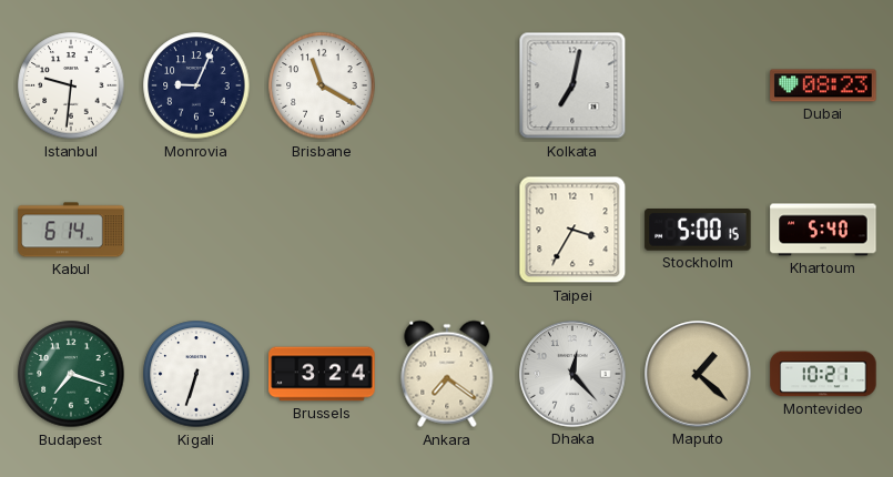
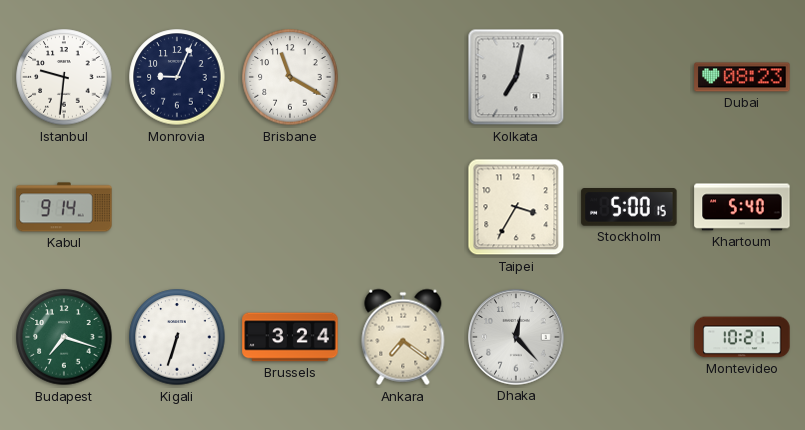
Kabul: 6:14 -> 9:14 (64, 207)
Maputo: 1:22 -> none (698, 374)
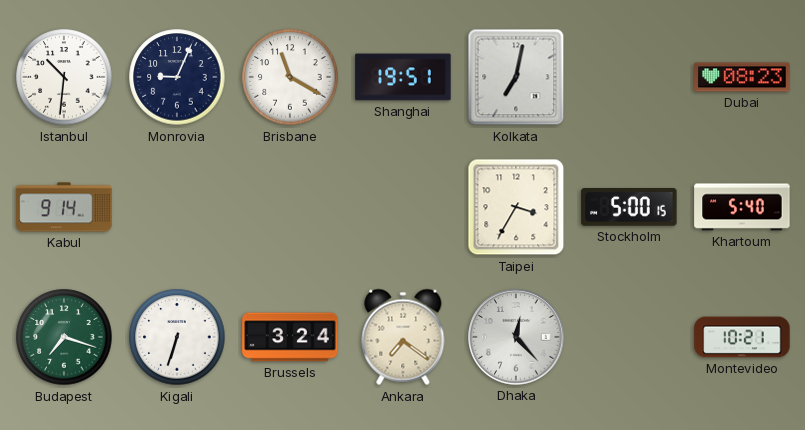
Istanbul: 9:31 -> 10:31 (64, 77)
Shanghai: none -> 19:51 (403, 77)
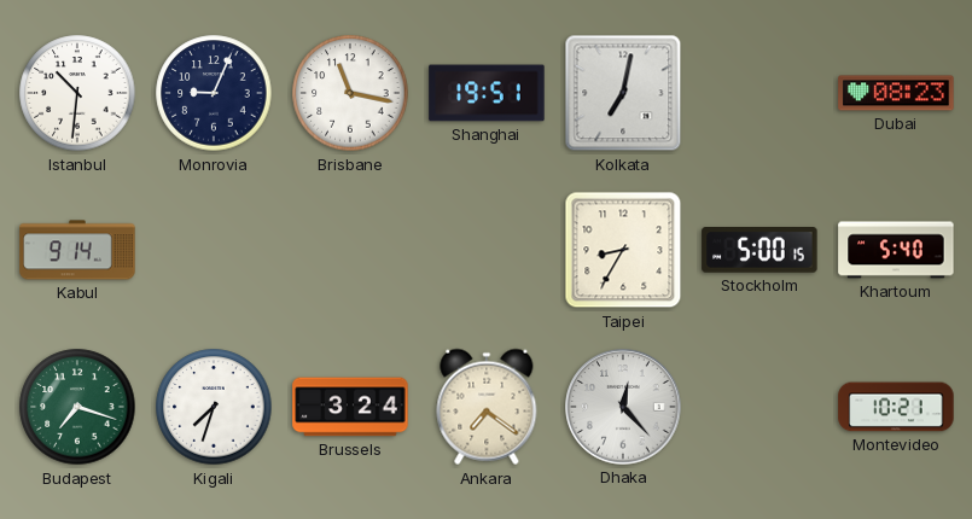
Brisbane: 11:20 -> 11:17 (350, 93)
Taipei: 3:35 -> 8:35 (623, 250)
Kigali: 6:33 -> 7:33 (214, 407)
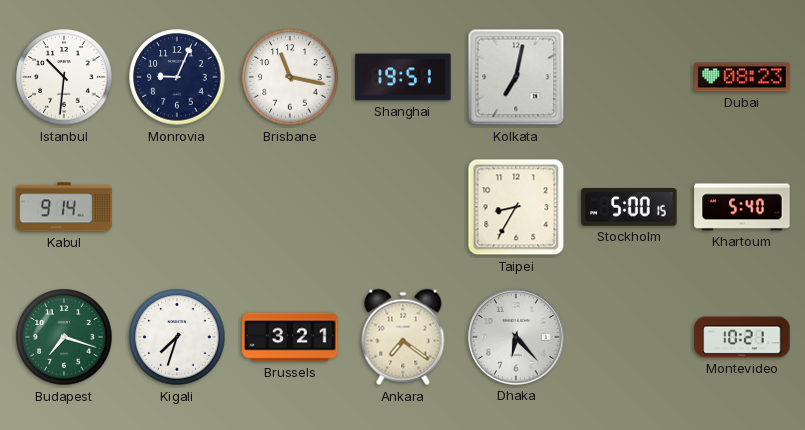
Brussels: 3:24 -> 3:21 (290, 337)
Dhaka: 12:23 -> 6:23 (516, 337)
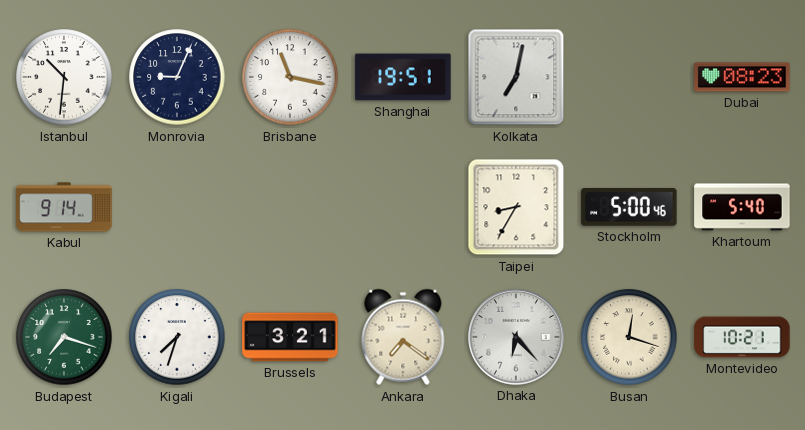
Stockholm: 5:00:15 -> 5:00:46 (629, 208)
Busan: none -> 12:18 (629, 337)
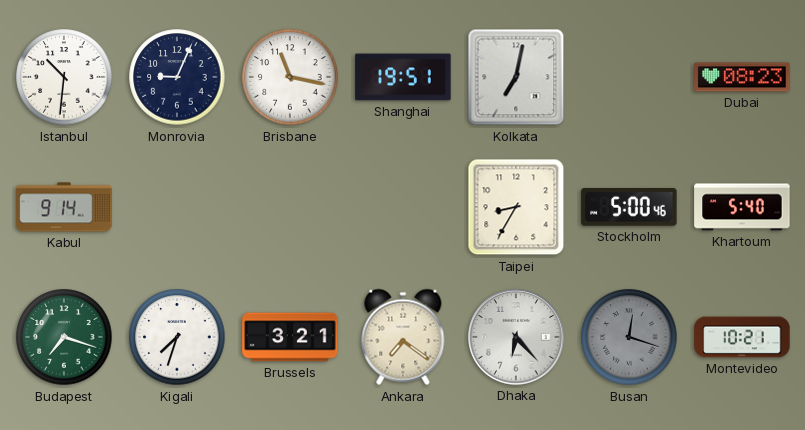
Busan dial: cream -> grey (629, 337)
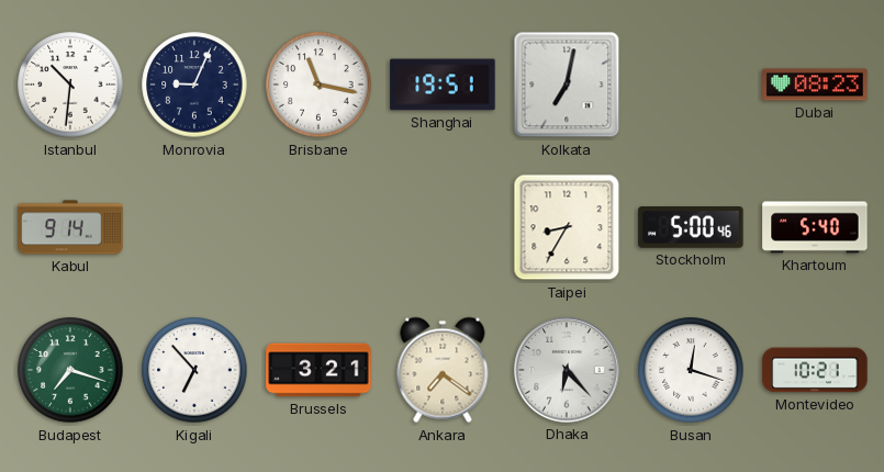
Kigali: 7:33 -> 6:53 (194, 370)
Busan dial: grey -> white (691, 370)
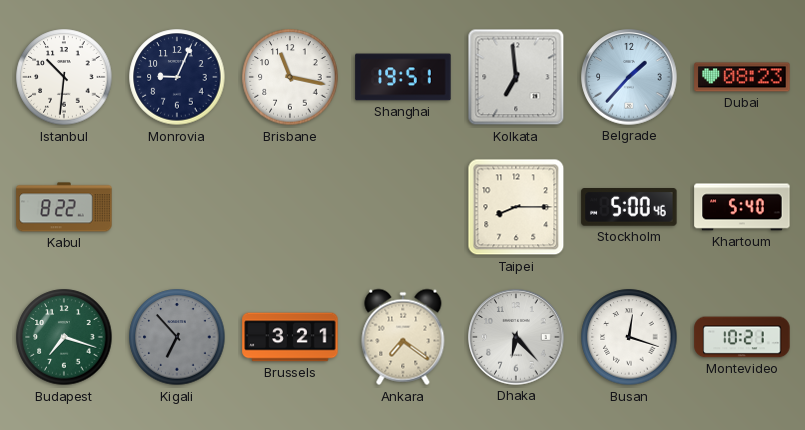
Kolkata: 7:02 -> 6:59 (516, 77)
Belgrade: none -> 1:37 (629, 77)
Kabul: 9:14 -> 8:22 (64, 207)
Taipei: 8:35 -> 8:15 (516, 207)
Kigali dial: white -> grey (177, 337)
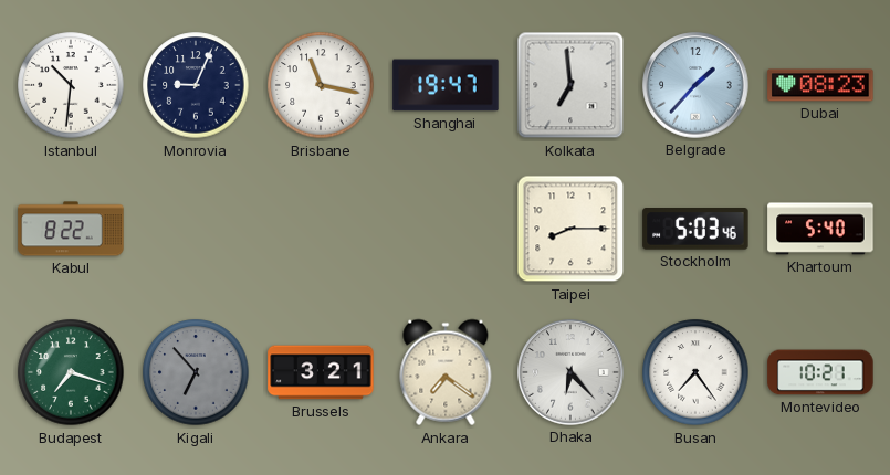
Shanghai: 19:51 -> 19:47 (446, 85)
Stockholm: 5:00 -> 5:03 (695, 230)
Busan: 12:18 -> 7:24 (695, 372)
